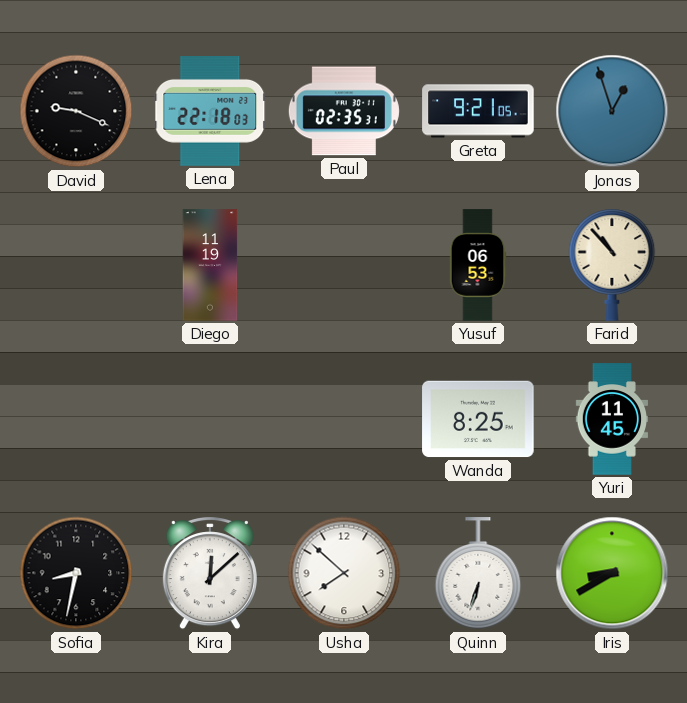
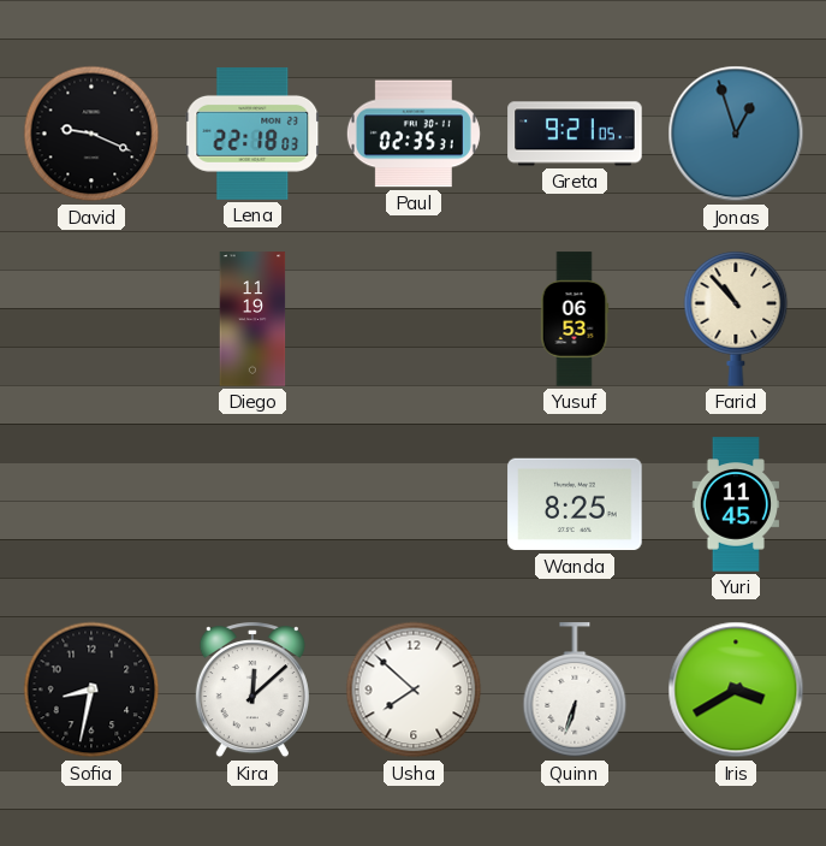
Iris: 8:40 -> 3:40 (736, 690)
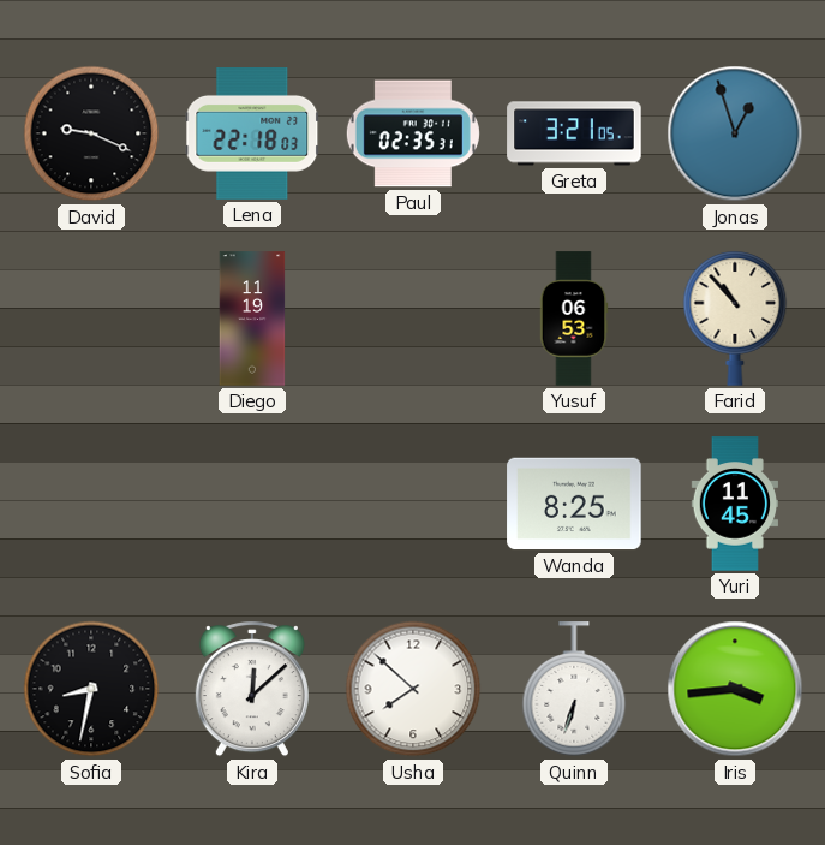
Greta: 9:21 -> 3:21 (574, 133)
Iris: 3:40 -> 3:44 (735, 689)
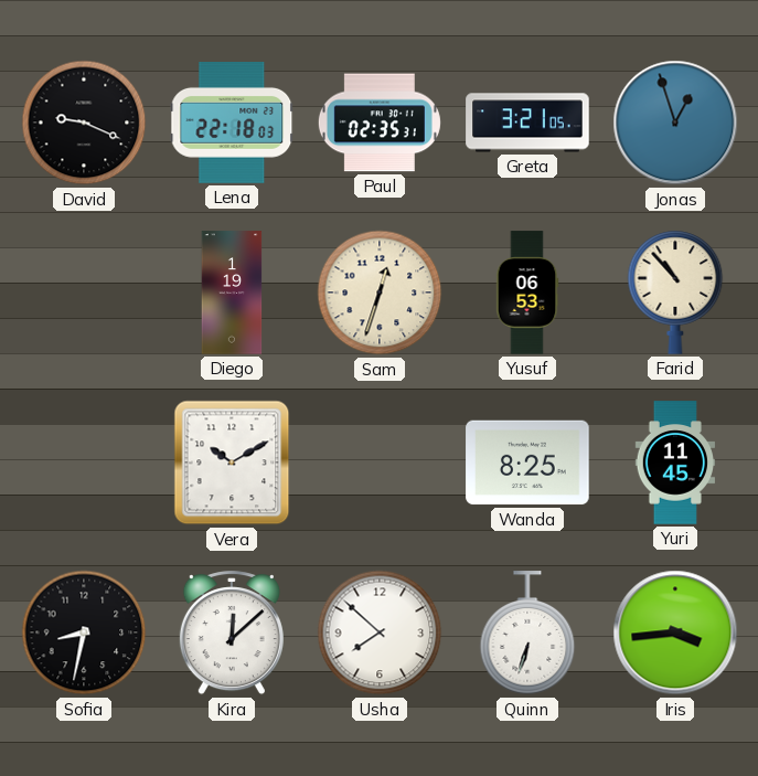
Diego: 11:19 -> 1:19 (232, 293)
Sam: none -> 12:33 (380, 293)
Vera: none -> 10:10 (232, 463)
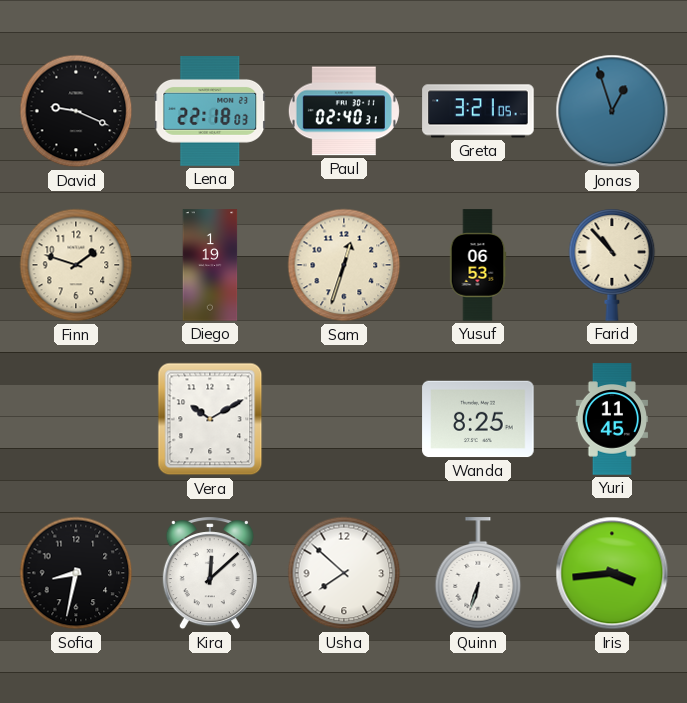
Paul: 02:35 -> 02:40 (344, 111)
Finn: none -> 1:48 (76, 265)
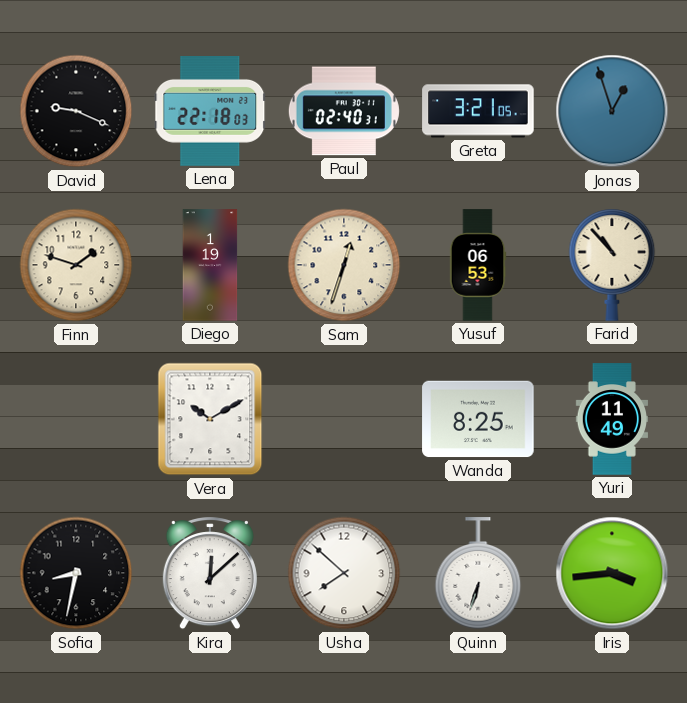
Yuri: 11:45 -> 11:49 (611, 419)
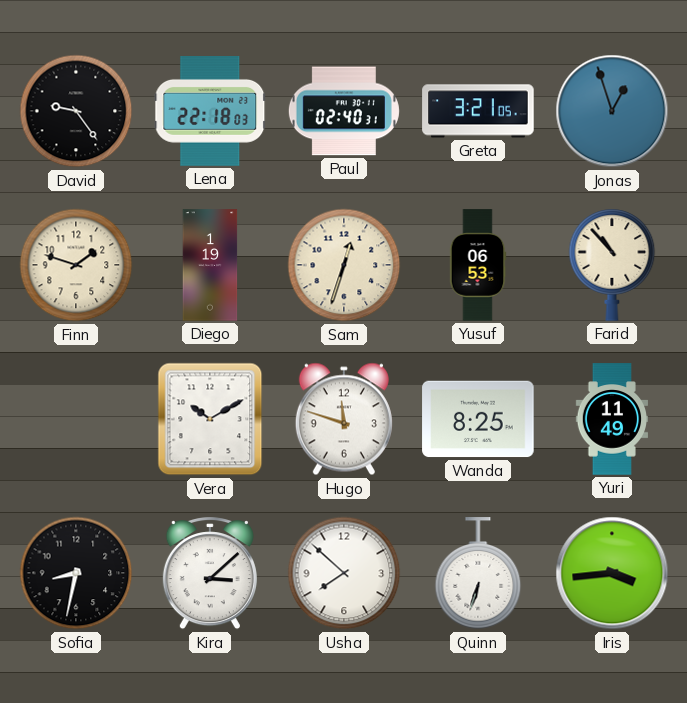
David: 9:19 -> 9:24 (76, 111)
Hugo: none -> 11:48 (344, 419)
Kira: 12:08 -> 3:08 (210, 574)
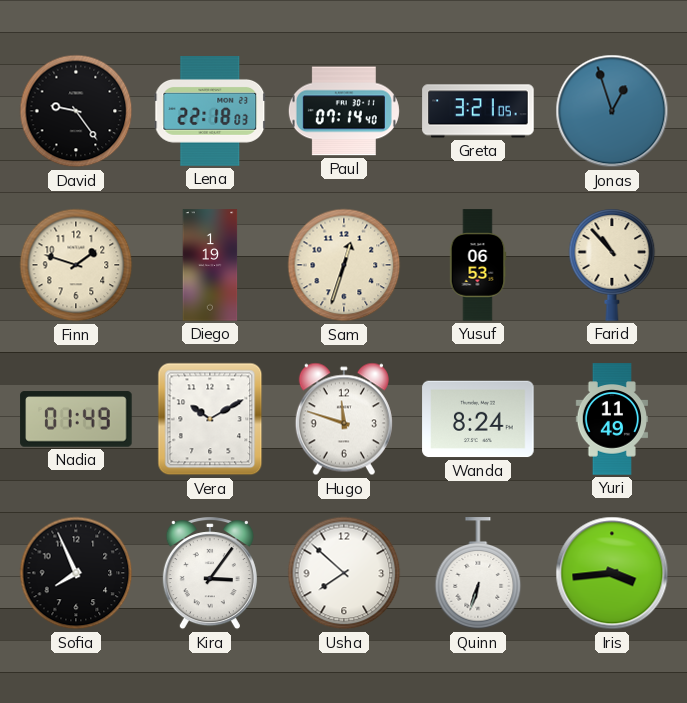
Paul: 02:40 -> 07:14 (344, 111)
Nadia: none -> 01:49 (76, 419)
Wanda: 8:25 -> 8:24 (478, 419)
Sofia: 8:32 -> 7:56 (76, 573)
Kira: 3:08 -> 3:06 (210, 574)
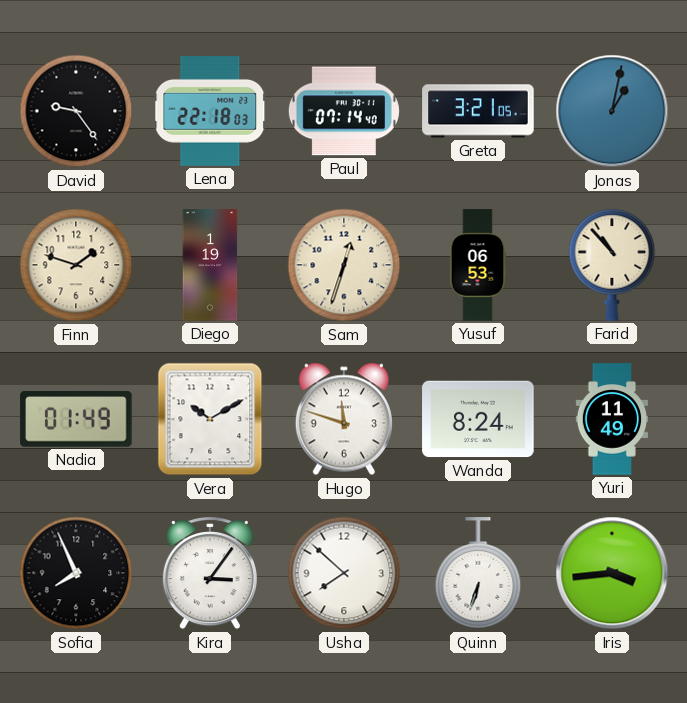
Jonas: 12:57 -> 1:02 (612, 111)
